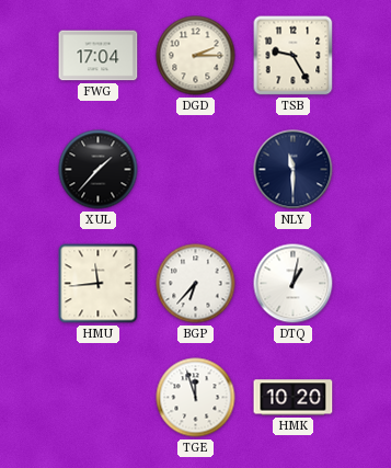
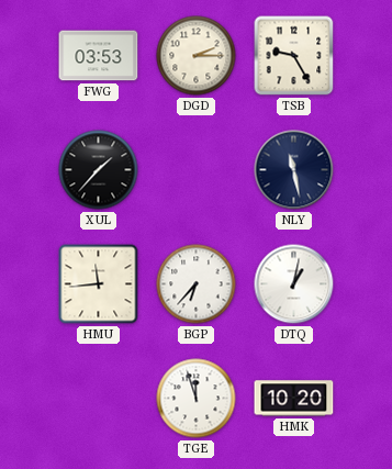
FWG: 17:04 -> 03:53 (99, 56)
NLY: 11:30 -> 11:28 (294, 170)
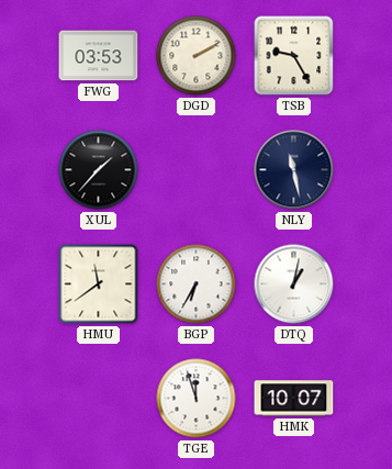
DGD: 2:15 -> 2:10 (197, 56)
HMU: 11:44 -> 11:39 (99, 284)
BGP: 6:37 -> 6:35 (197, 284)
HMK: 10:20 -> 10:07 (294, 399)
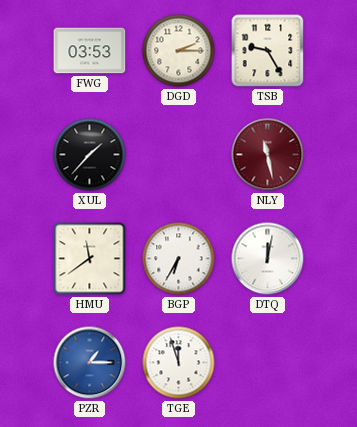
DGD: 2:10 -> 2:15 (179, 51)
NLY dial: navy -> burgundy (268, 155)
DTQ: 1:02 -> 12:02 (268, 259)
PZR: none -> 1:15 (90, 363)
HMK: 10:07 -> none (294, 399)
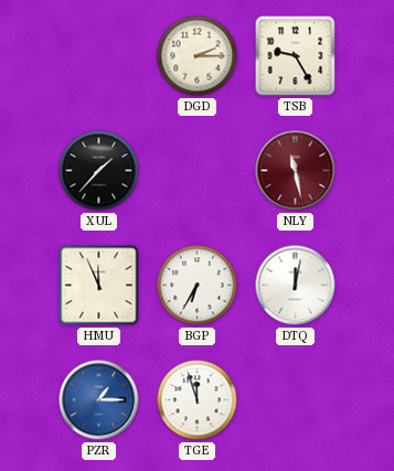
FWG: 03:53 -> none (90, 51)
HMU: 11:39 -> 11:56 (99, 286)
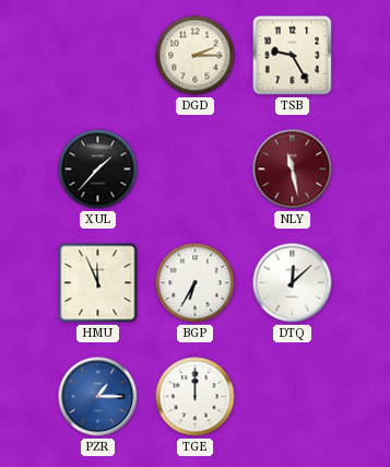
DTQ: 12:02 -> 12:08 (293, 283)
TGE: 11:57 -> 12:00 (196, 397)
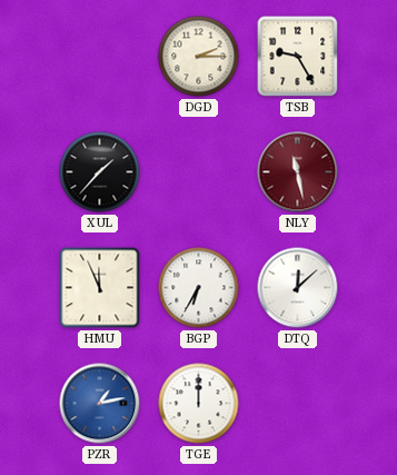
PZR: 1:15 -> 1:13 (100, 404)
